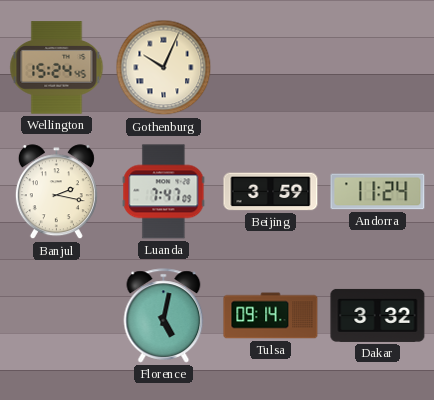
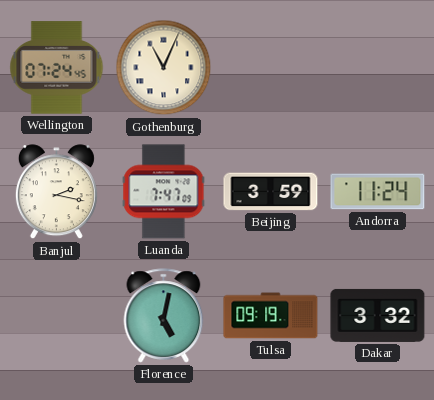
Wellington: 15:24 -> 07:24 (57, 68)
Gothenburg: 10:04 -> 11:04 (164, 68)
Tulsa: 09:14 -> 09:19 (271, 316)
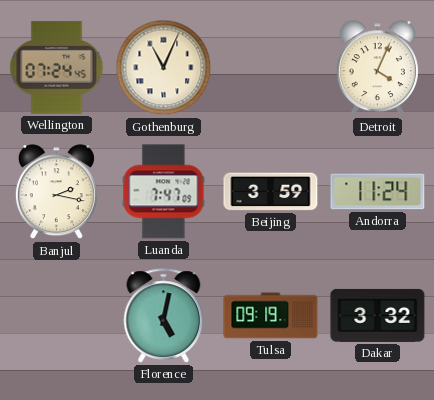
Detroit: none -> 4:04 (377, 68)
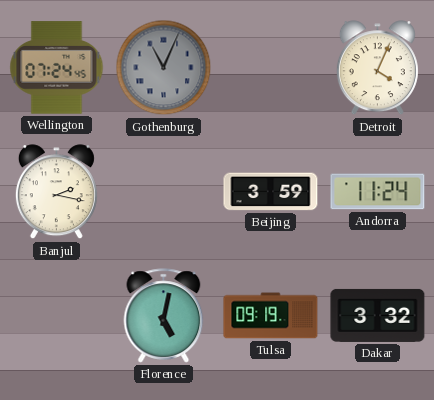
Gothenburg dial: cream -> grey (164, 68)
Luanda: 7:47 -> none (164, 192)
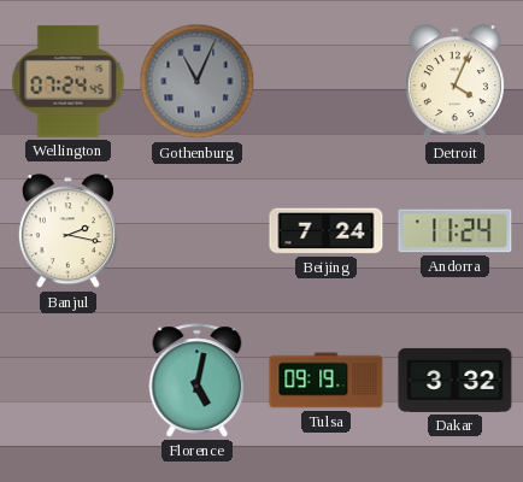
Beijing: 3:59 -> 7:24 (327, 231)
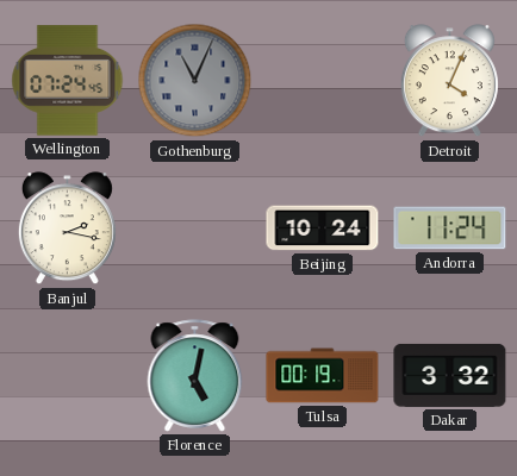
Beijing: 7:24 -> 10:24 (323, 228)
Tulsa: 09:19 -> 00:19 (323, 376)
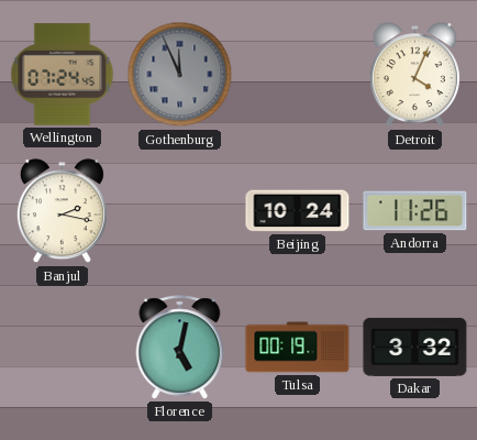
Gothenburg: 11:04 -> 11:56 (180, 75)
Andorra: 11:24 -> 11:26 (415, 211)
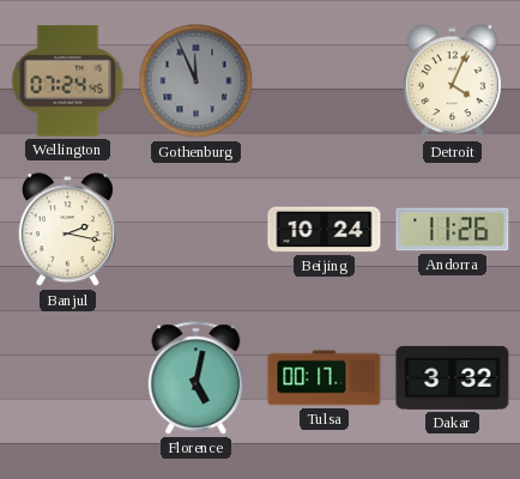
Tulsa: 00:19 -> 00:17 (325, 378)
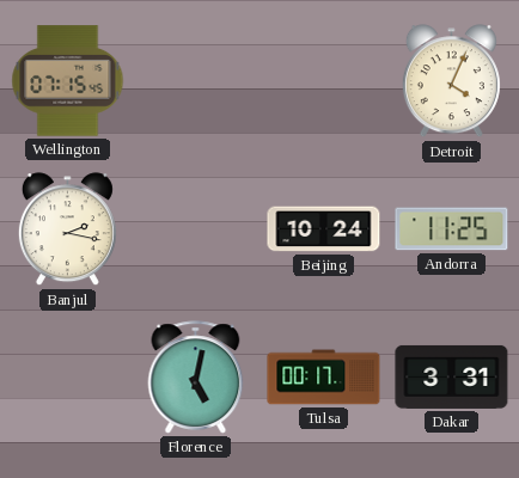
Wellington: 07:24 -> 07:15 (68, 81)
Gothenburg: 11:56 -> none (196, 81)
Andorra: 11:26 -> 11:25 (452, 229)
Dakar: 3:32 -> 3:31 (452, 376)
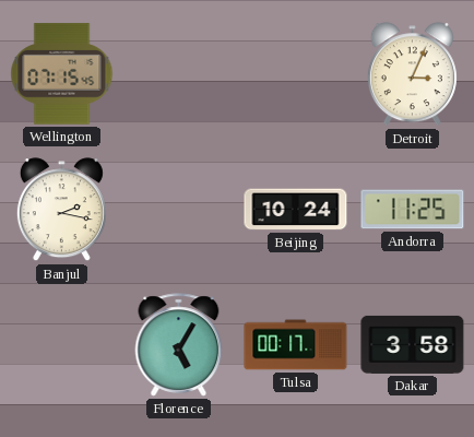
Detroit: 4:04 -> 3:04 (412, 74)
Florence: 5:02 -> 5:05 (179, 345)
Dakar: 3:31 -> 3:58 (413, 344)
